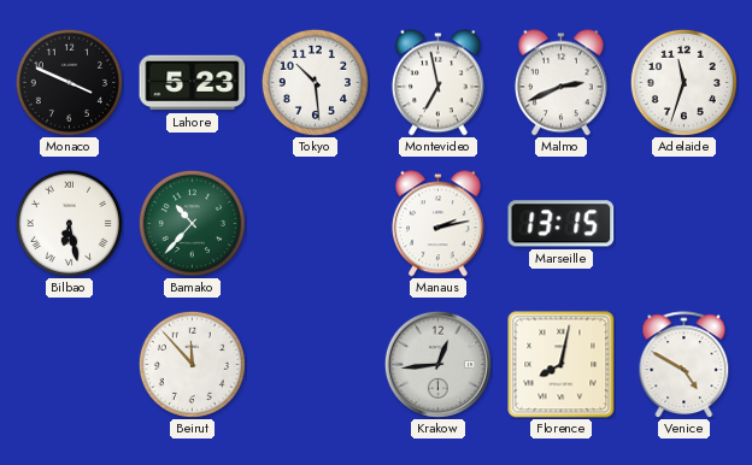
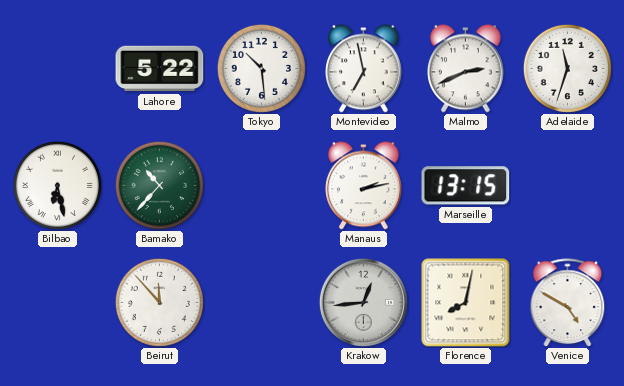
Monaco: 3:49 -> none (69, 82)
Lahore: 5:23 -> 5:22 (160, 69)
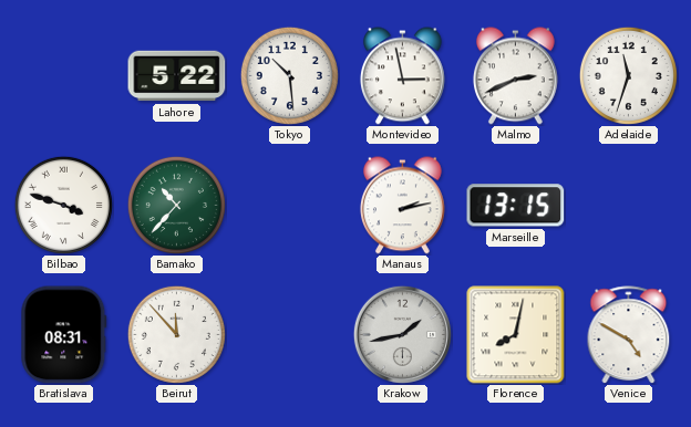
Montevideo: 6:58 -> 2:58 (402, 76)
Bilbao: 6:28 -> 3:48 (63, 205)
Bratislava: none -> 08:31 (64, 335)
Krakow: 12:44 -> 1:43 (402, 334)
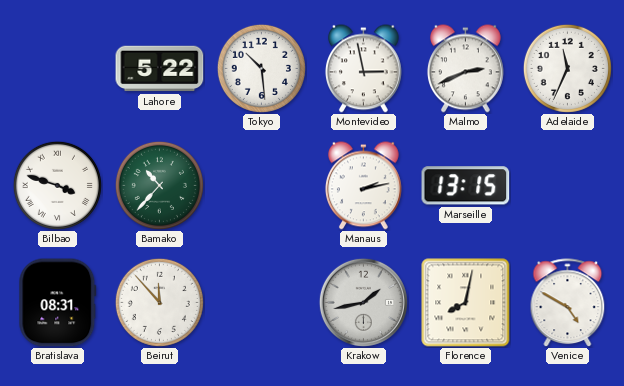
Adelaide: 11:33 -> 11:34 (567, 68)
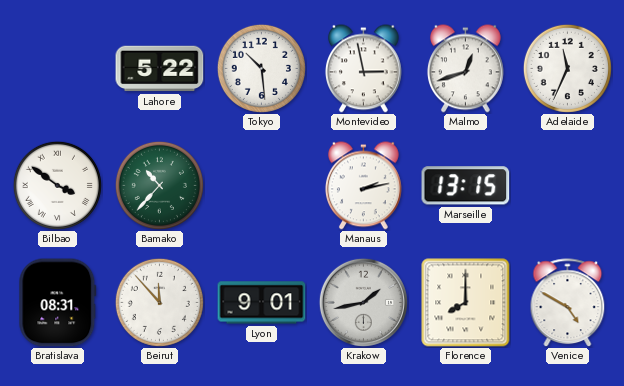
Malmo: 2:41 -> 12:42 (465, 69)
Bilbao: 3:48 -> 3:51 (57, 185)
Lyon: none -> 9:01 (262, 303)
Florence: 8:02 -> 8:00 (466, 303)
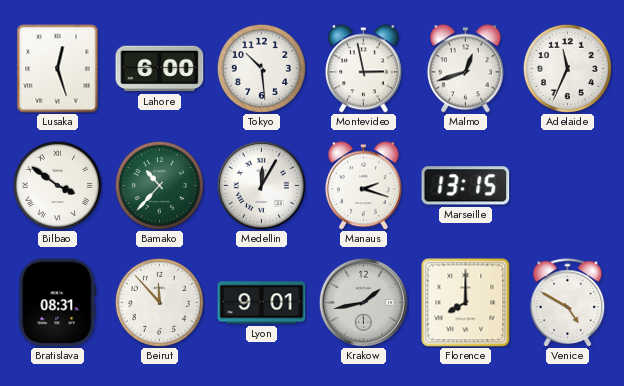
Lusaka: none -> 12:27 (58, 69)
Lahore: 5:22 -> 6:00 (160, 69)
Medellin: none -> 12:05 (261, 185)
Manaus: 2:13 -> 2:18 (363, 186)
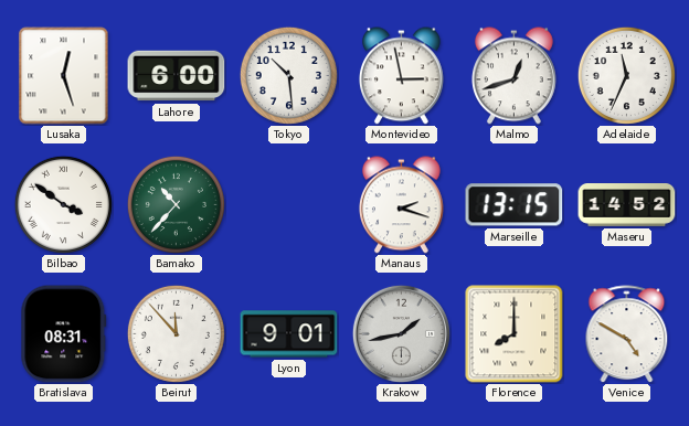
Medellin: 12:05 -> none (261, 185)
Maseru: none -> 14:52 (627, 205)
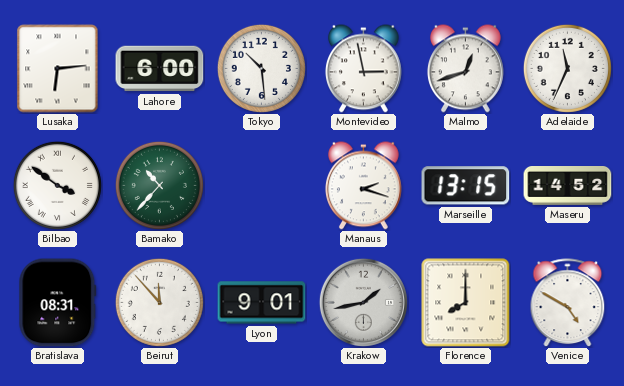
Lusaka: 12:27 -> 6:14 (58, 69)
